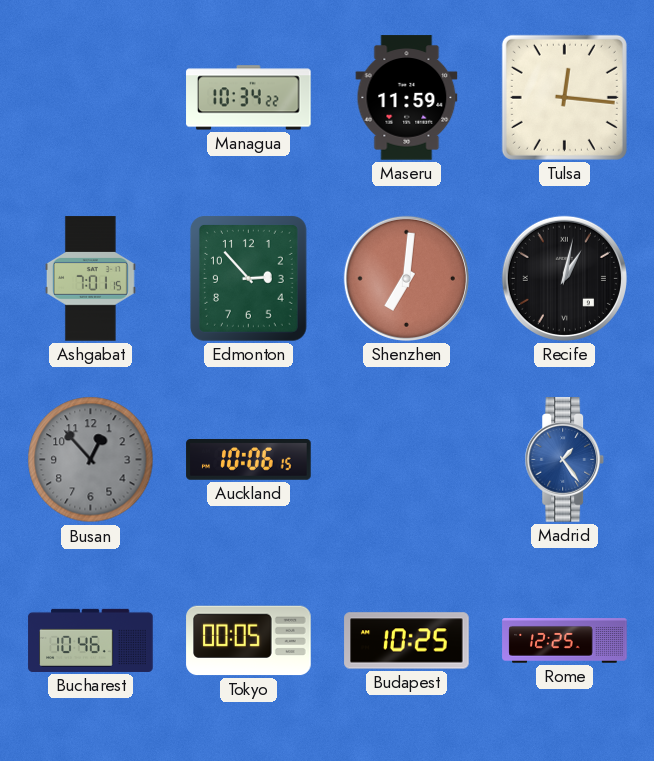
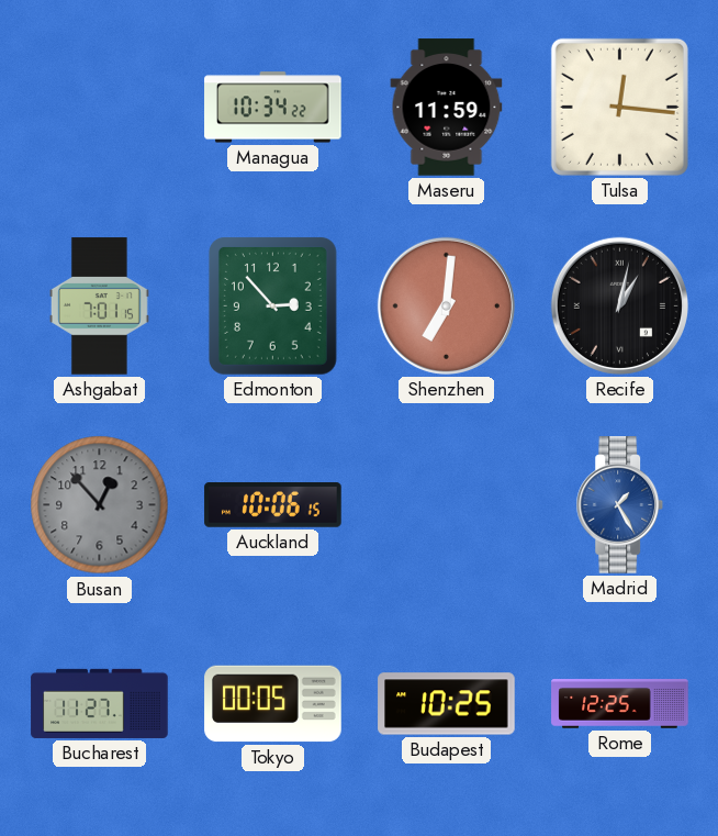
Madrid: 1:24 -> 1:25 (620, 505)
Bucharest: 10:46 -> 11:27 (100, 703)
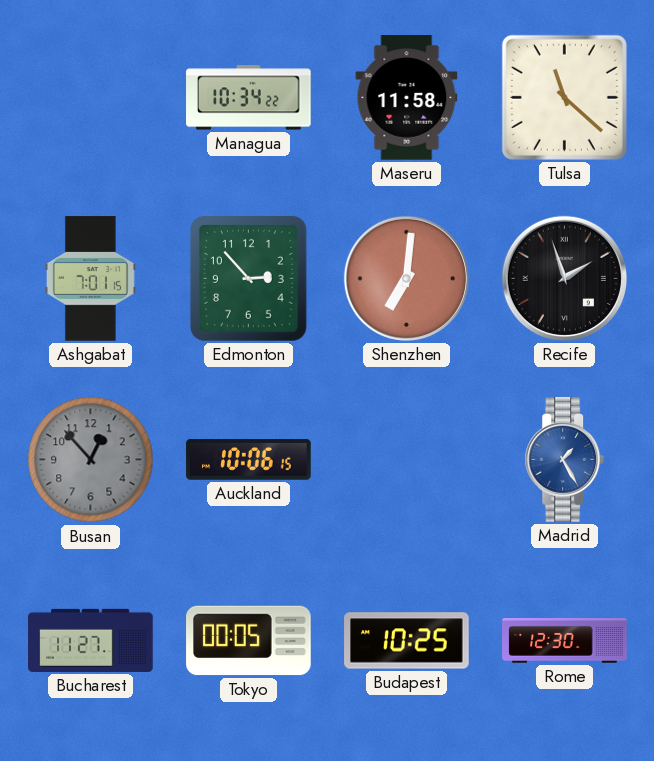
Maseru: 11:59 -> 11:58 (407, 98)
Tulsa: 12:16 -> 11:22 (564, 97)
Recife: 1:02 -> 1:57 (564, 278)
Rome: 12:25 -> 12:30 (565, 641)
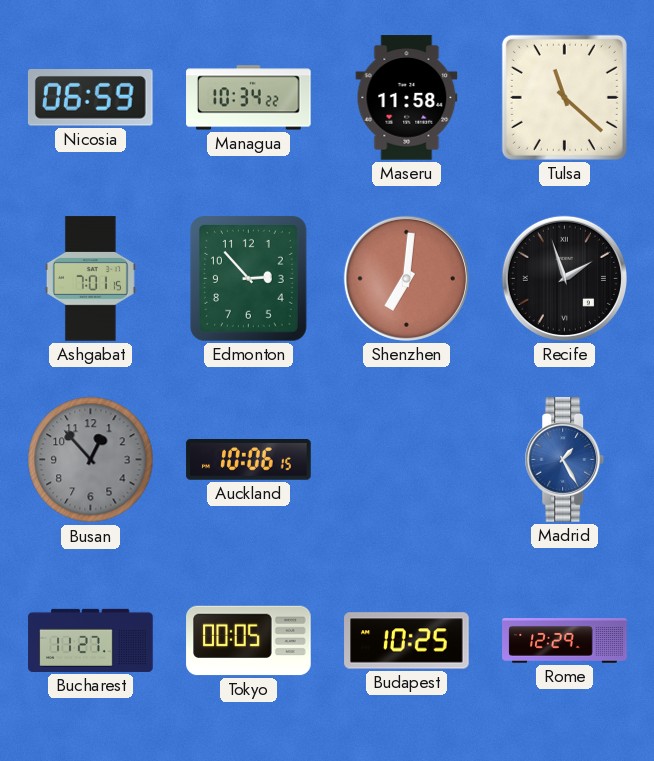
Nicosia: none -> 06:59 (90, 98)
Rome: 12:30 -> 12:29 (565, 641)
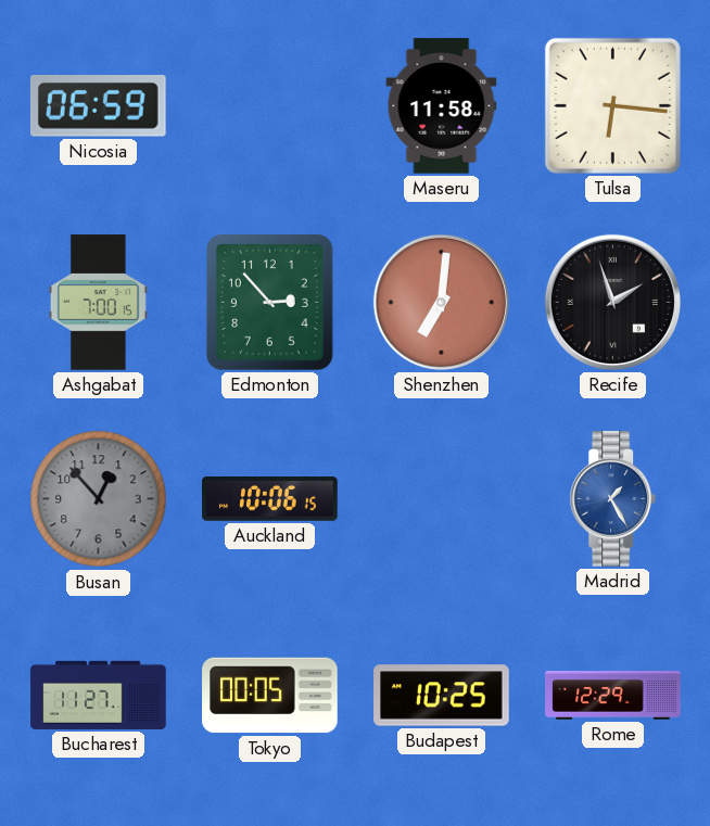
Managua: 10:34 -> none (249, 98)
Tulsa: 11:22 -> 6:16 (612, 105)
Ashgabat: 7:01 -> 7:00 (98, 303)
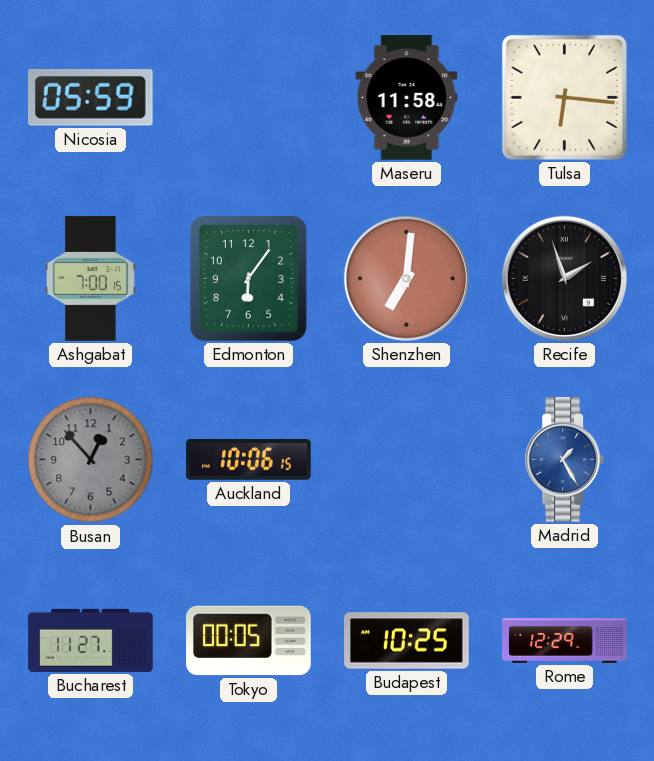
Nicosia: 06:59 -> 05:59 (90, 98)
Edmonton: 2:53 -> 6:06 (248, 278)
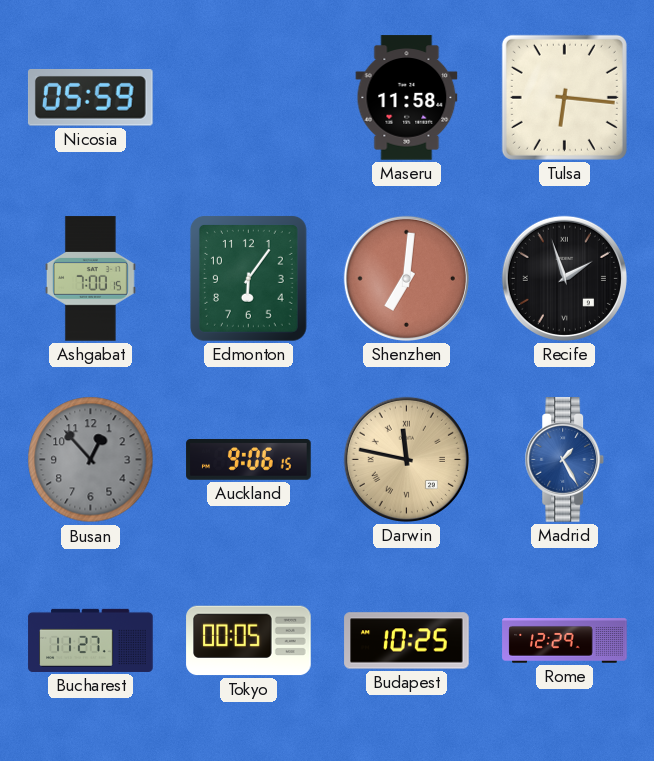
Auckland: 10:06 -> 9:06 (249, 460)
Darwin: none -> 11:47 (406, 459)
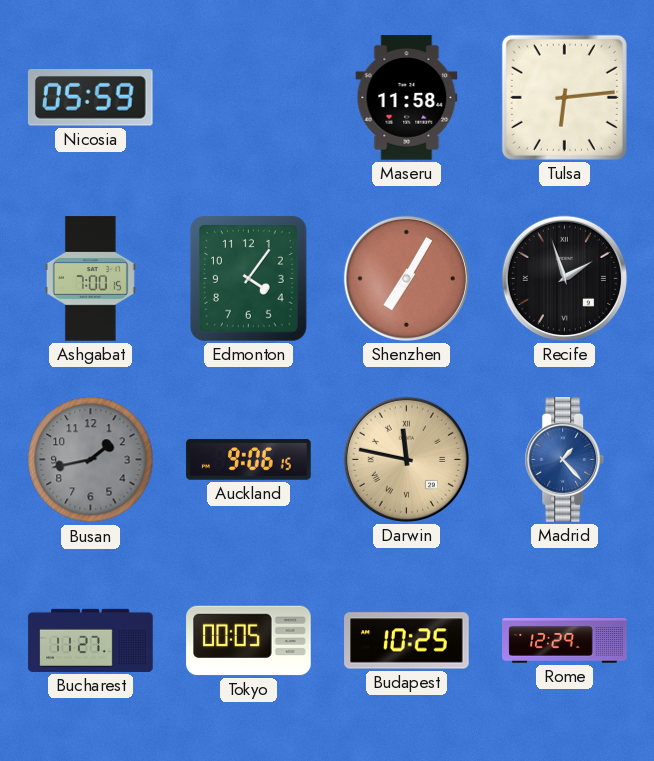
Tulsa: 6:16 -> 6:14 (564, 97)
Edmonton: 6:06 -> 4:06 (248, 278)
Shenzhen: 7:01 -> 7:05 (406, 278)
Busan: 12:53 -> 1:43 (91, 460)
Madrid: 1:25 -> 1:23 (565, 460)
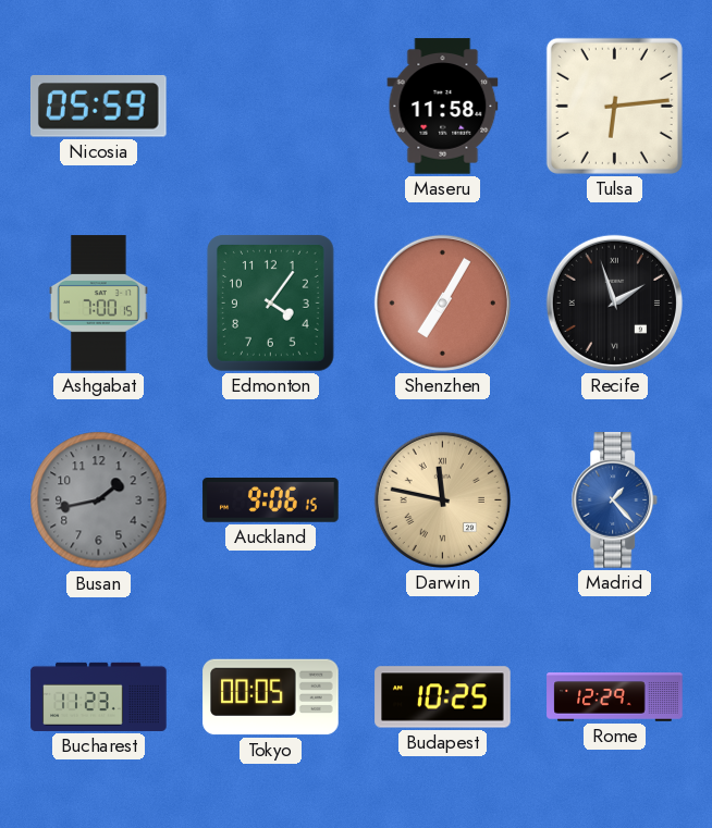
Bucharest: 11:27 -> 11:23 (99, 696)
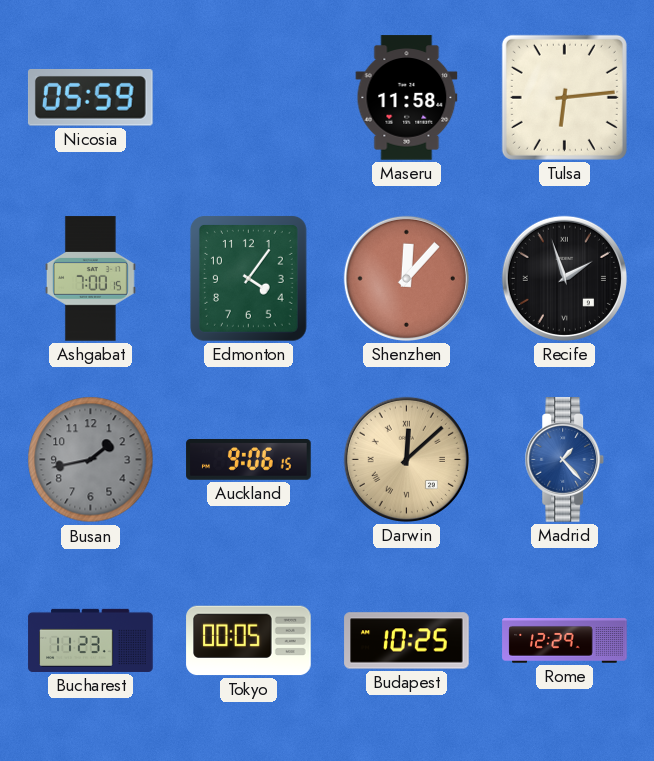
Shenzhen: 7:05 -> 12:07 (406, 278)
Darwin: 11:47 -> 12:08 (406, 459)
